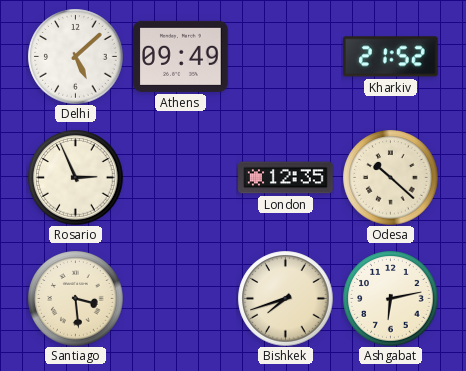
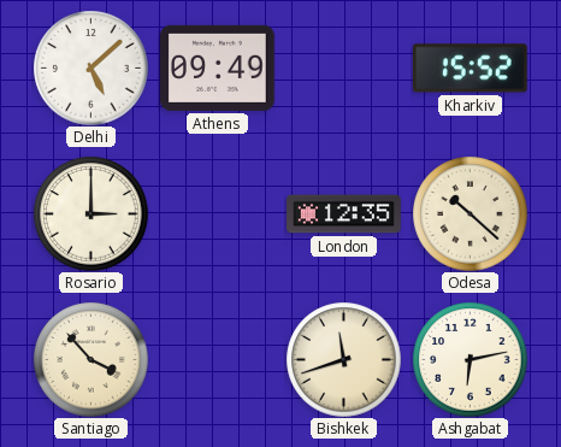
Kharkiv: 21:52 -> 15:52 (470, 69)
Rosario: 2:56 -> 3:00 (90, 213)
Santiago: 3:29 -> 3:53 (90, 359)
Bishkek: 7:42 -> 11:42 (343, 359)
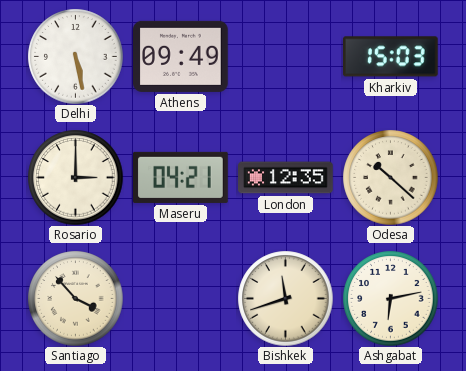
Delhi: 5:08 -> 5:28 (75, 56)
Kharkiv: 15:52 -> 15:03 (390, 57)
Maseru: none -> 04:21 (181, 177)
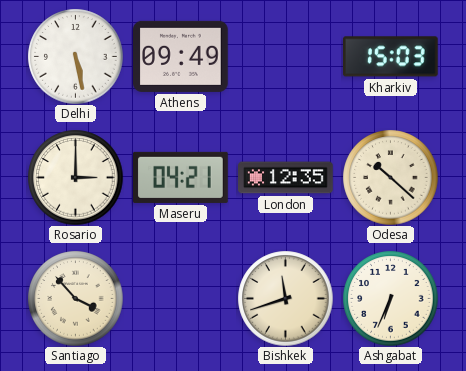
Ashgabat: 6:13 -> 6:34 (390, 298)
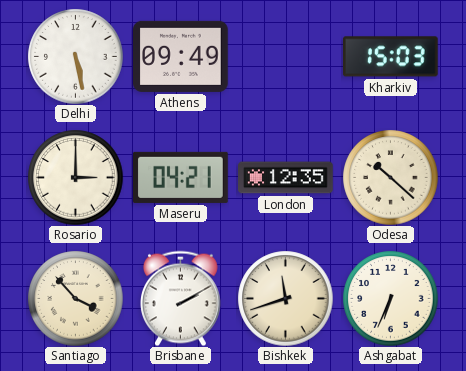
Brisbane: none -> 2:10 (181, 298)
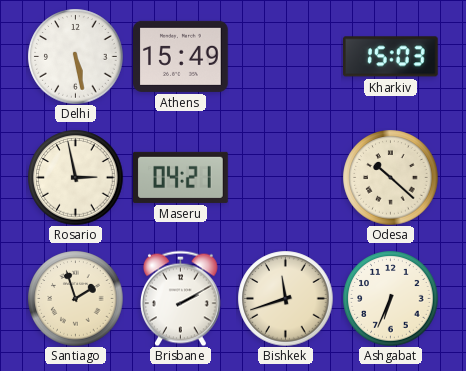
Athens: 09:49 -> 15:49 (181, 56)
Rosario: 3:00 -> 2:58 (75, 177)
London: 12:35 -> none (286, 178)
Santiago: 3:53 -> 1:57 (75, 298)
